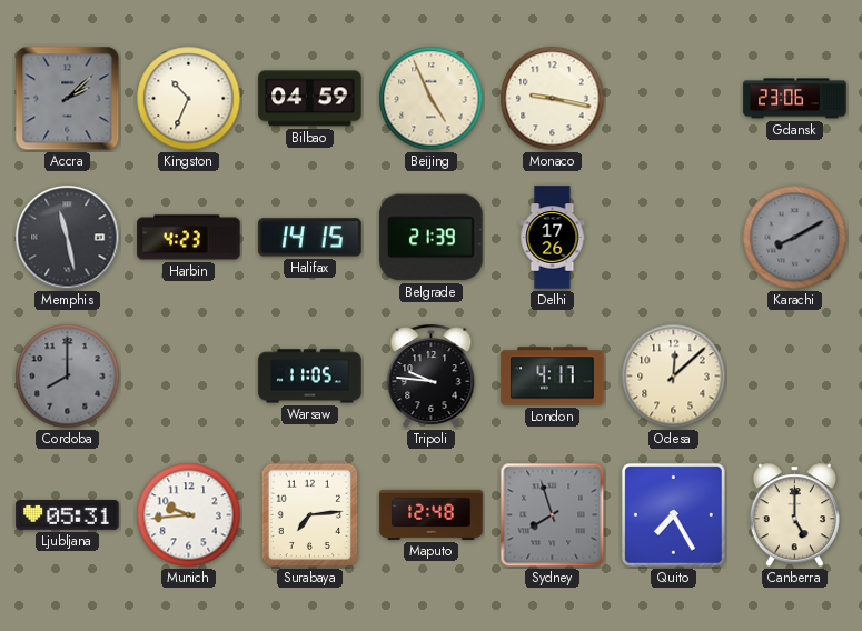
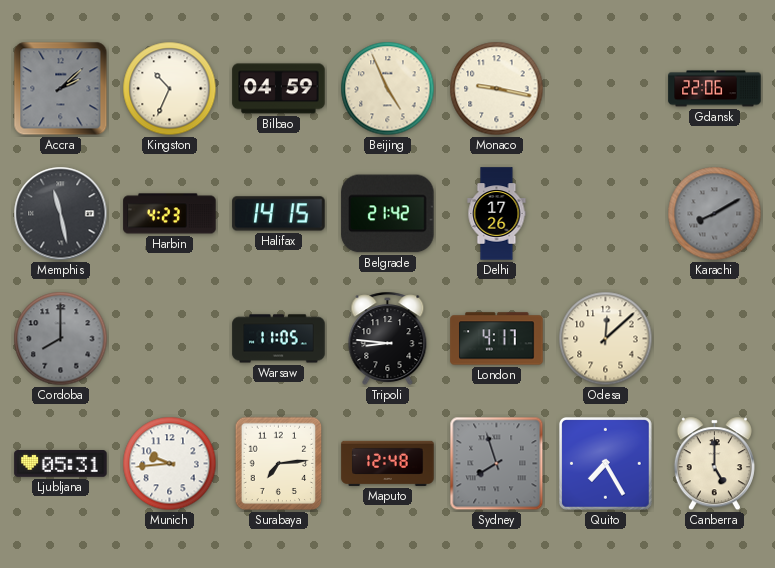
Gdansk: 23:06 -> 22:06 (715, 89)
Belgrade: 21:39 -> 21:42 (388, 214)
Tripoli: 9:46 -> 8:46 (388, 339)
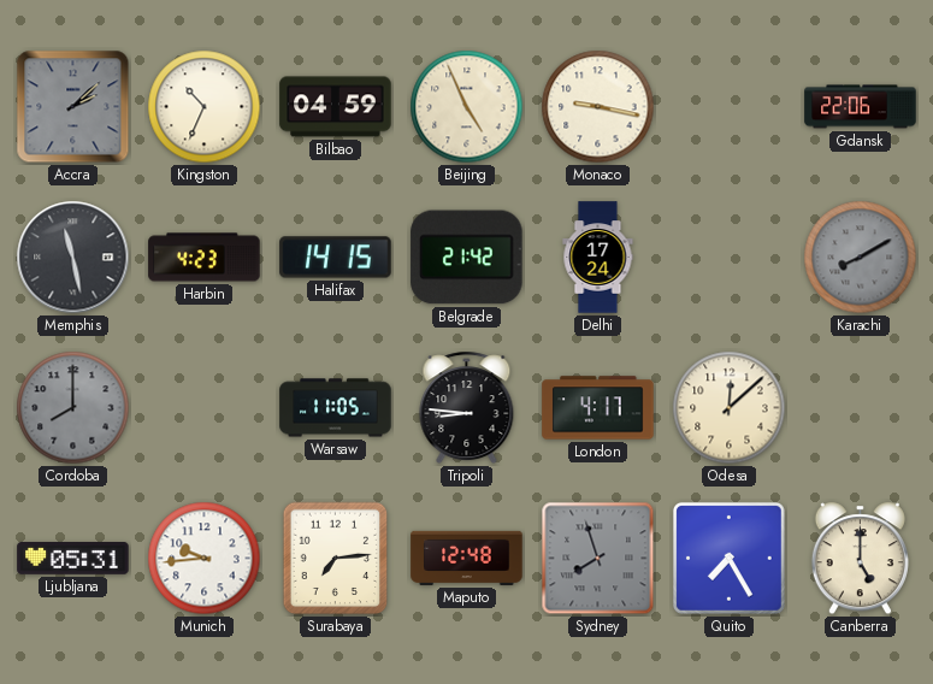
Delhi: 17:26 -> 17:24 (598, 258)
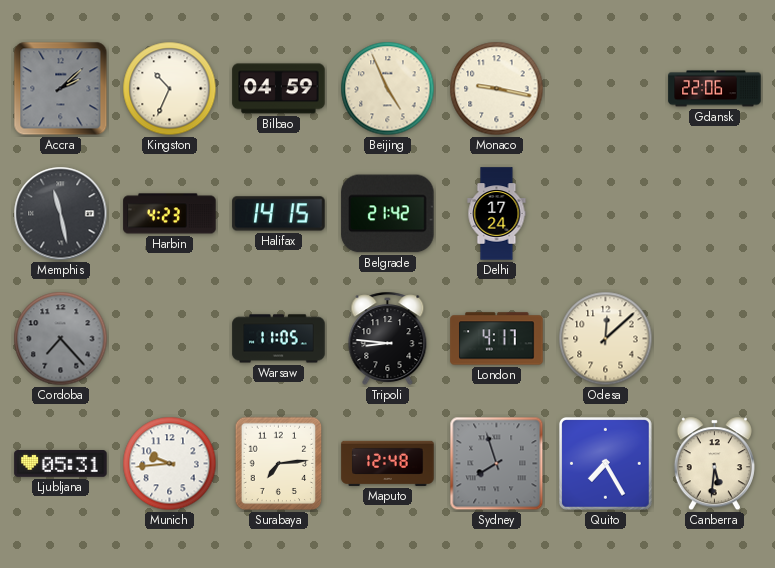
Karachi: 8:10 -> none (861, 258)
Cordoba: 8:00 -> 7:23 (61, 339)
Canberra: 5:00 -> 5:31 (714, 464)
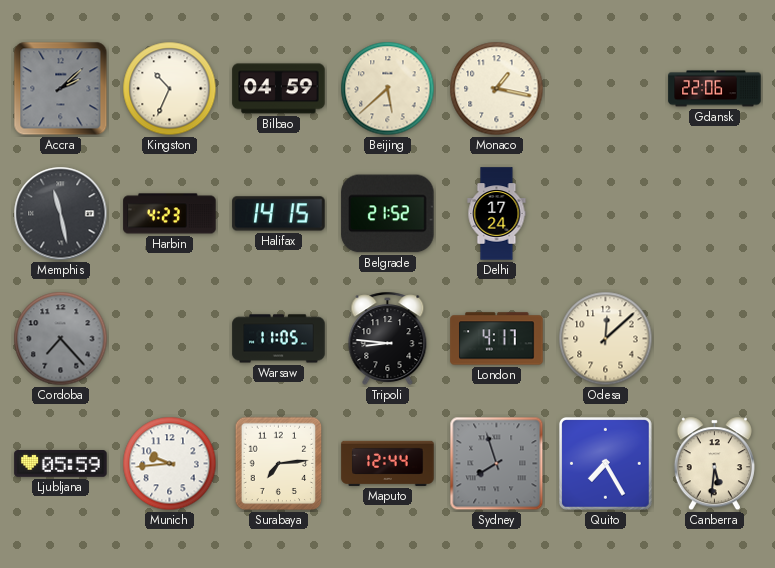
Beijing: 4:56 -> 5:38 (388, 89)
Monaco: 9:17 -> 1:17 (497, 89)
Belgrade: 21:42 -> 21:52 (388, 214)
Ljubljana: 05:31 -> 05:59 (61, 464)
Maputo: 12:48 -> 12:44 (388, 463)
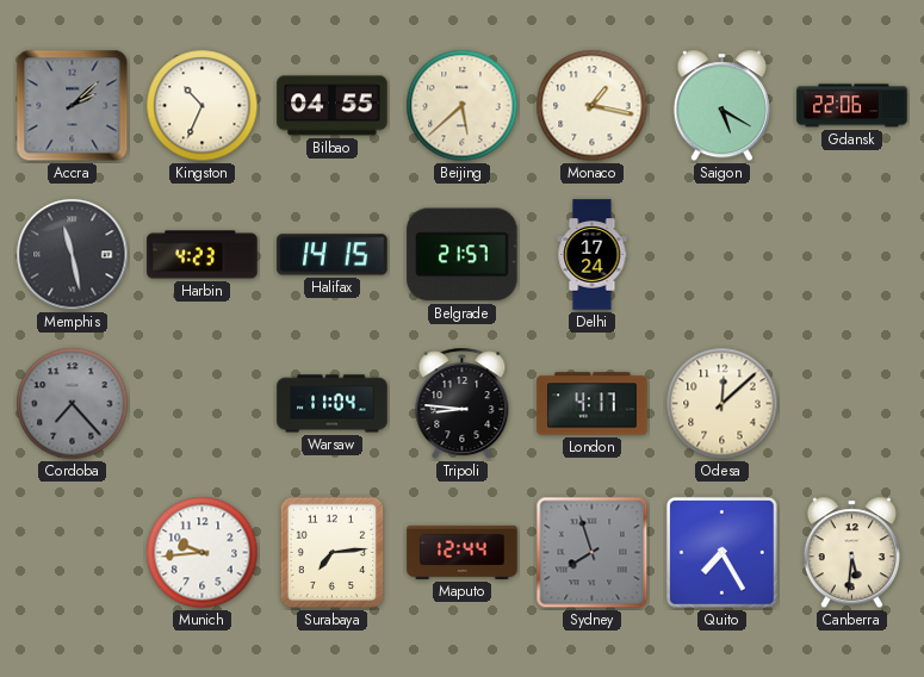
Bilbao: 04:59 -> 04:55 (333, 106)
Saigon: none -> 5:20 (721, 106)
Belgrade: 21:52 -> 21:57 (463, 255)
Warsaw: 11:05 -> 11:04 (333, 404)
Ljubljana: 05:59 -> none (61, 464)
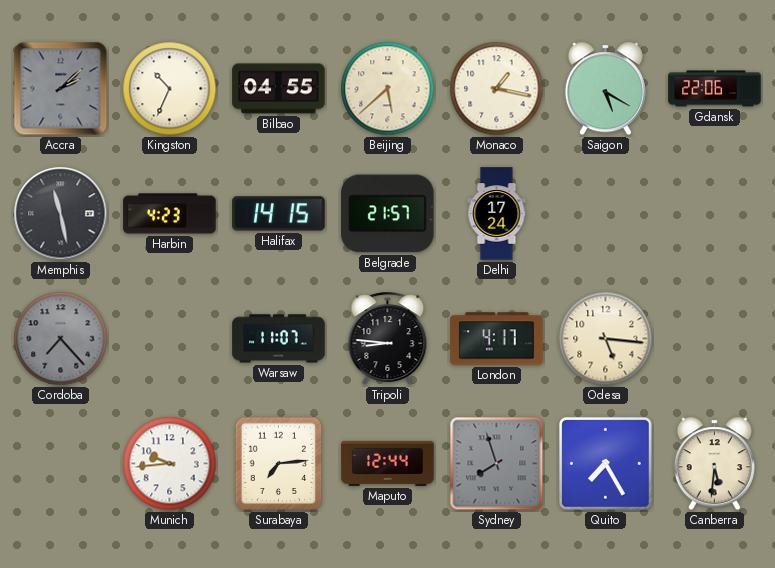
Warsaw: 11:04 -> 11:07 (279, 339)
Odesa: 12:08 -> 5:16 (606, 339)
